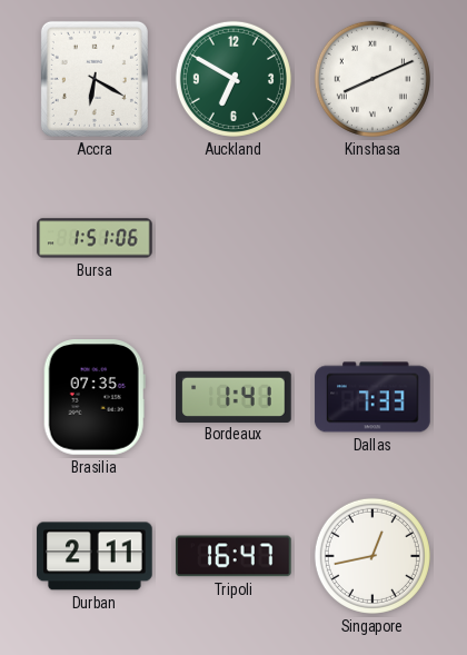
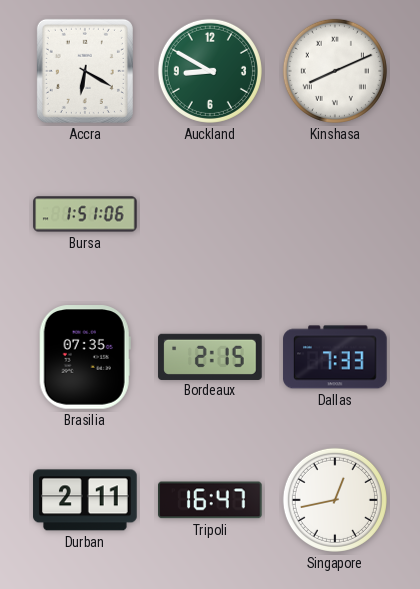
Auckland: 6:50 -> 8:50 (210, 71)
Bordeaux: 1:41 -> 2:15 (210, 356)
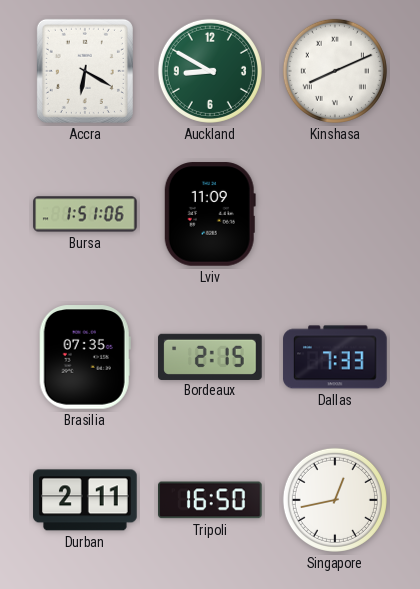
Lviv: none -> 11:09 (210, 214)
Tripoli: 16:47 -> 16:50 (210, 500)
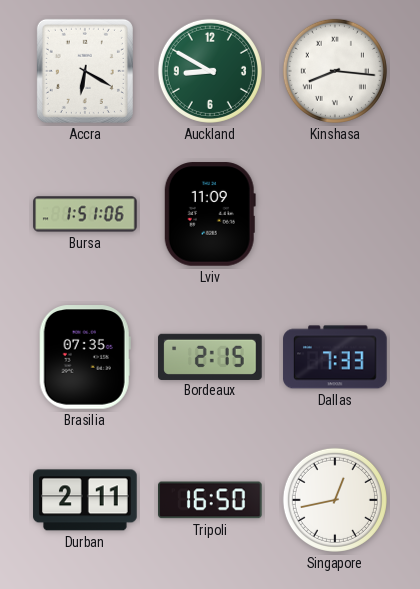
Kinshasa: 8:11 -> 8:16 (335, 71)
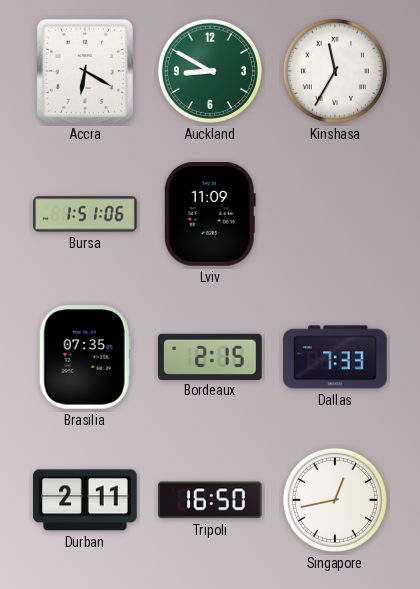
Kinshasa: 8:16 -> 11:35 (335, 71)
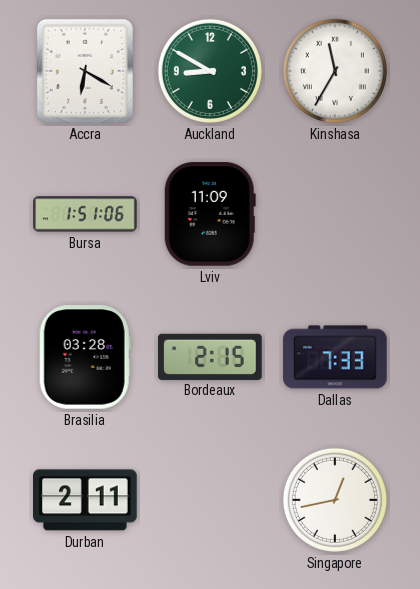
Brasilia: 07:35 -> 03:28 (85, 357)
Tripoli: 16:50 -> none (210, 500)
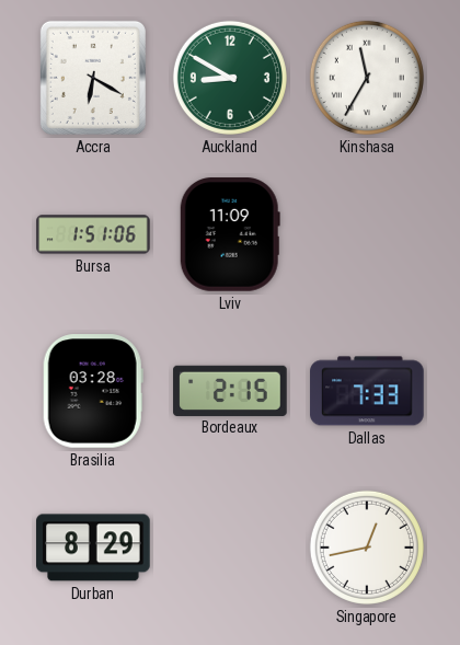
Durban: 2:11 -> 8:29 (93, 548)
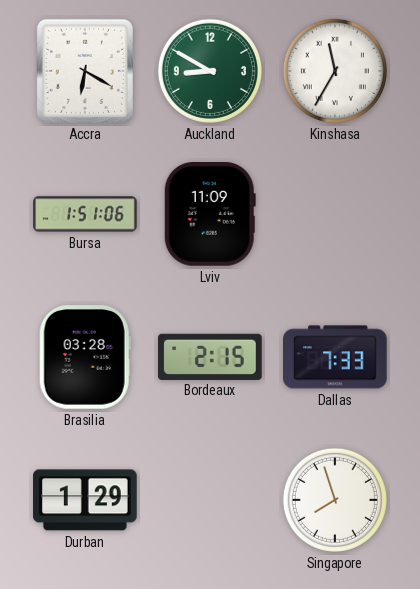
Durban: 8:29 -> 1:29 (85, 500)
Singapore: 12:43 -> 7:57 (335, 500)
